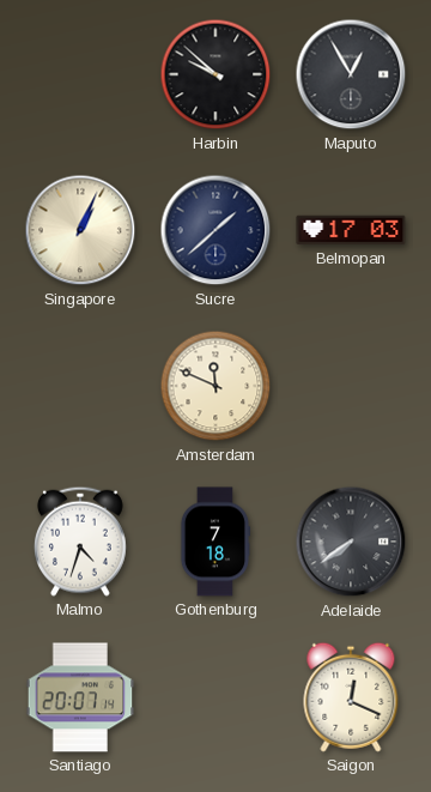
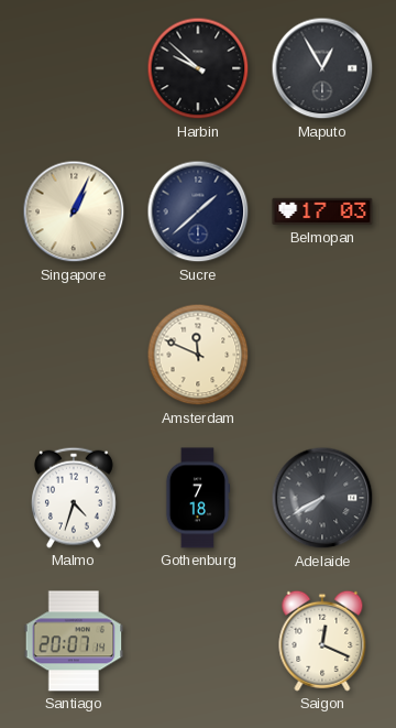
Adelaide: 7:39 -> 7:40 (322, 498)
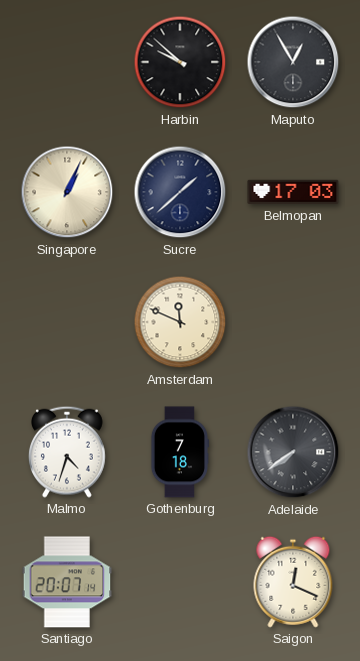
Adelaide: 7:40 -> 7:39 (293, 452)
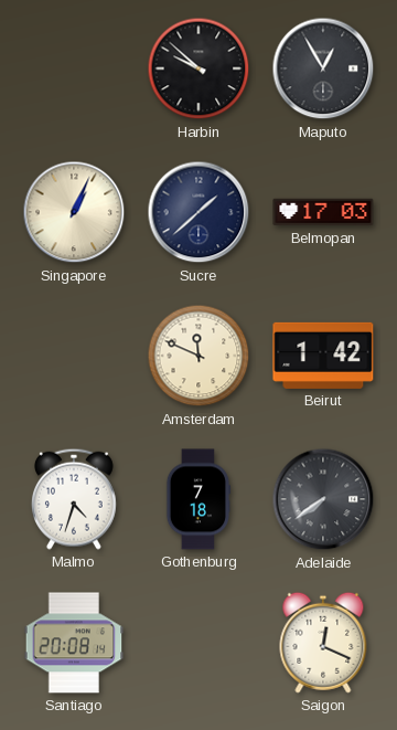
Beirut: none -> 1:42 (323, 356)
Santiago: 20:07 -> 20:08 (74, 643)
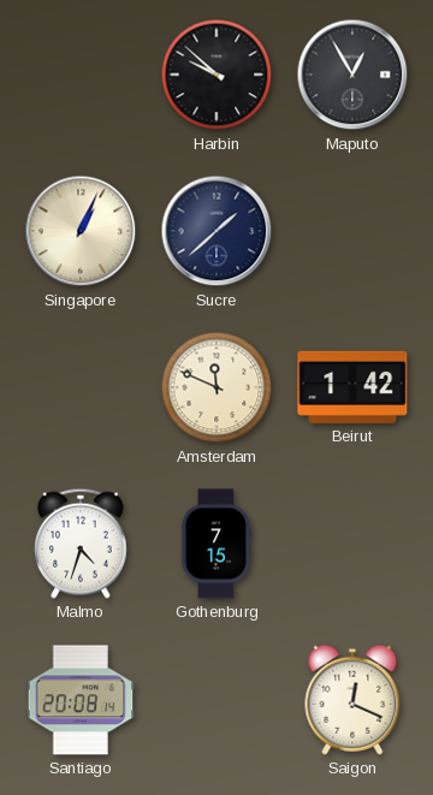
Belmopan: 17:03 -> none (323, 212)
Gothenburg: 7:18 -> 7:15 (216, 544)
Adelaide: 7:39 -> none (323, 499)
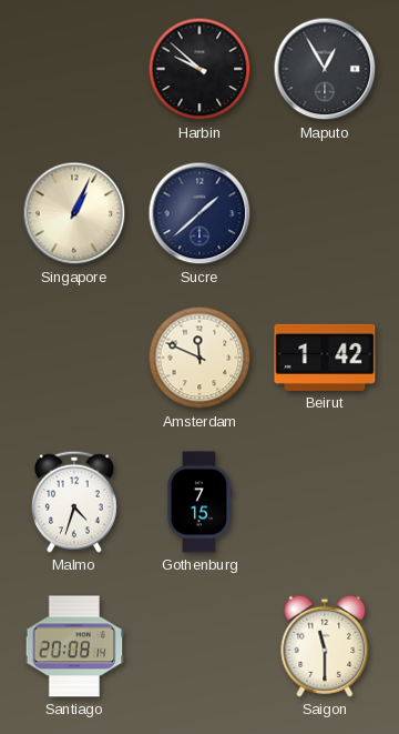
Saigon: 12:19 -> 11:30 (325, 646)
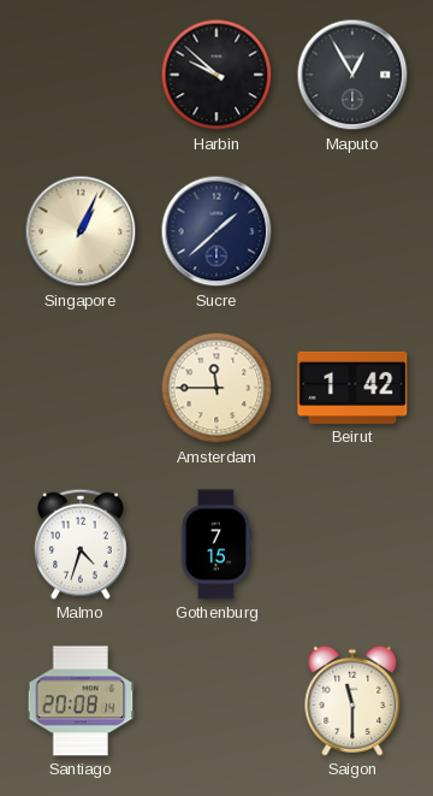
Amsterdam: 11:49 -> 11:45 (216, 388)
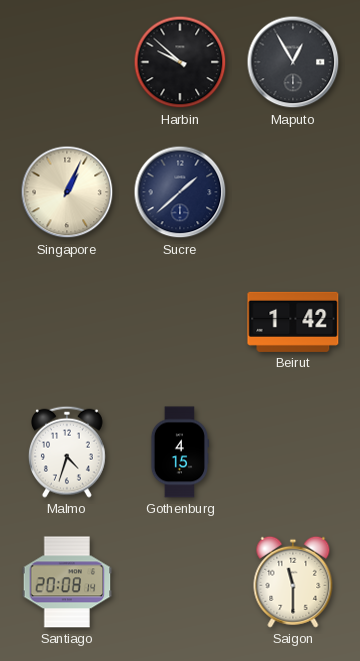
Amsterdam: 11:45 -> none (216, 388)
Gothenburg: 7:15 -> 4:15 (180, 452)
